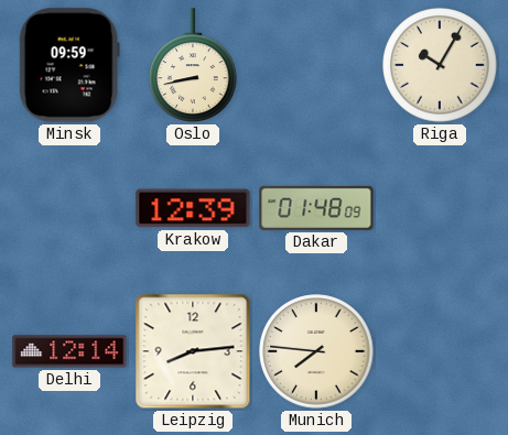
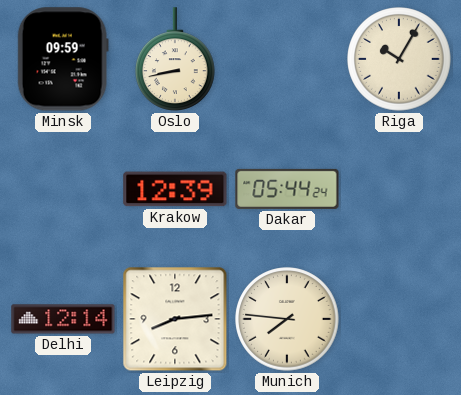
Dakar: 01:48 -> 05:44 (287, 189)
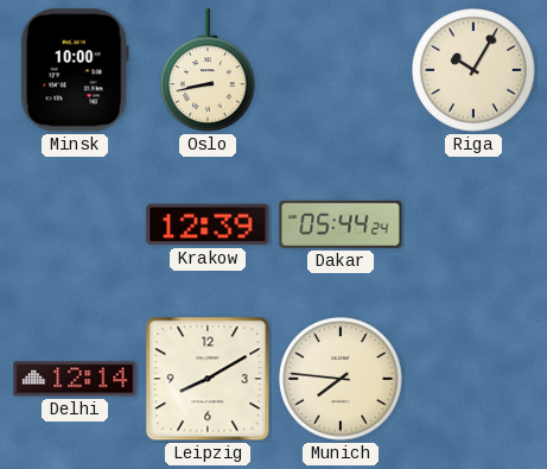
Minsk: 09:59 -> 10:00 (75, 70)
Leipzig: 8:14 -> 8:10 (208, 379)
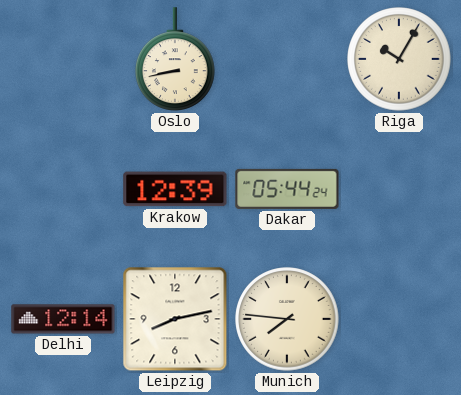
Minsk: 10:00 -> none (75, 70)
Leipzig: 8:10 -> 8:13 (175, 319)
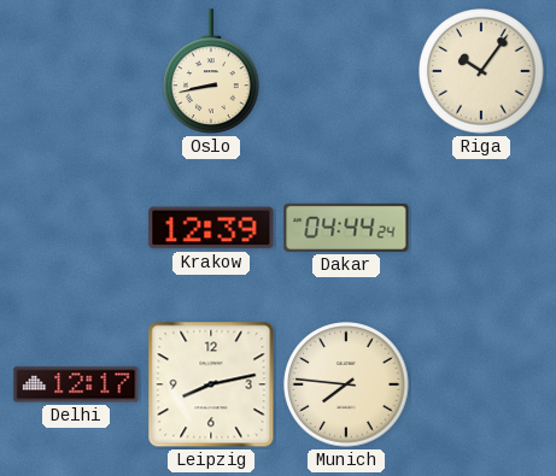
Riga: 10:05 -> 10:06 (481, 71)
Dakar: 05:44 -> 04:44 (346, 228)
Delhi: 12:14 -> 12:17 (76, 384)
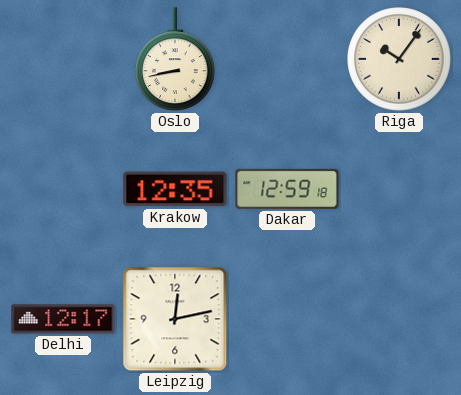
Krakow: 12:39 -> 12:35 (175, 189)
Dakar: 04:44 -> 12:59 (287, 189)
Leipzig: 8:13 -> 12:13 (175, 319)
Munich: 7:46 -> none (346, 384)
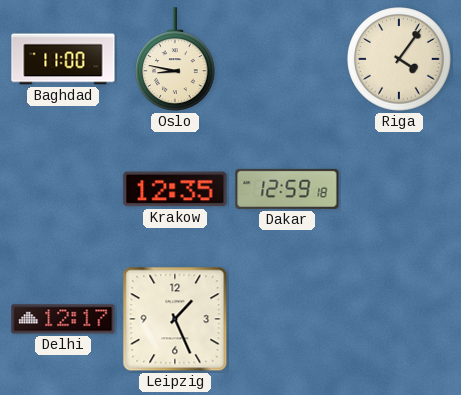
Baghdad: none -> 11:00 (63, 59)
Oslo: 8:43 -> 8:47 (176, 59)
Riga: 10:06 -> 4:06 (399, 59)
Leipzig: 12:13 -> 1:26 (175, 319)
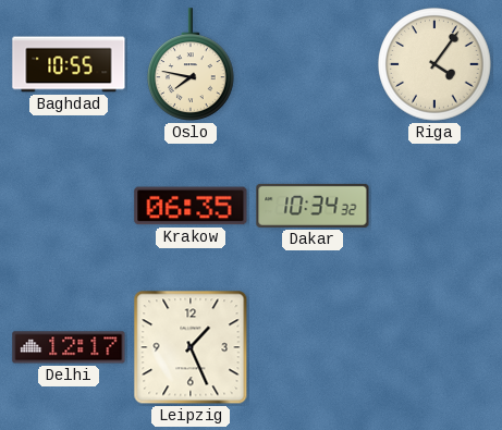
Baghdad: 11:00 -> 10:55 (69, 64)
Oslo: 8:47 -> 7:47 (192, 64)
Krakow: 12:35 -> 06:35 (191, 206)
Dakar: 12:59 -> 10:34 (313, 206)
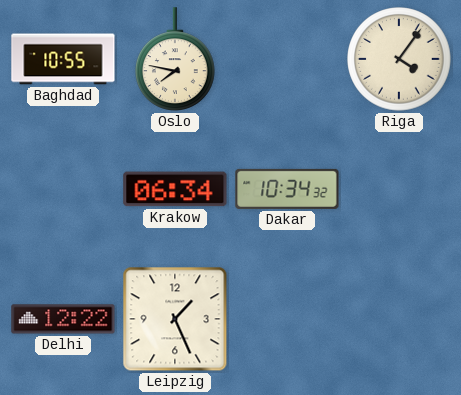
Krakow: 06:35 -> 06:34 (175, 189)
Delhi: 12:17 -> 12:22 (63, 319)
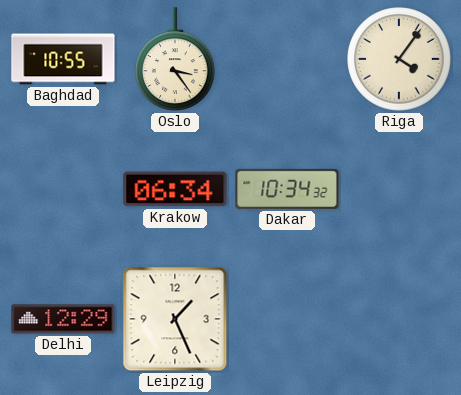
Oslo: 7:47 -> 3:24 (176, 59)
Delhi: 12:22 -> 12:29 (63, 319)
